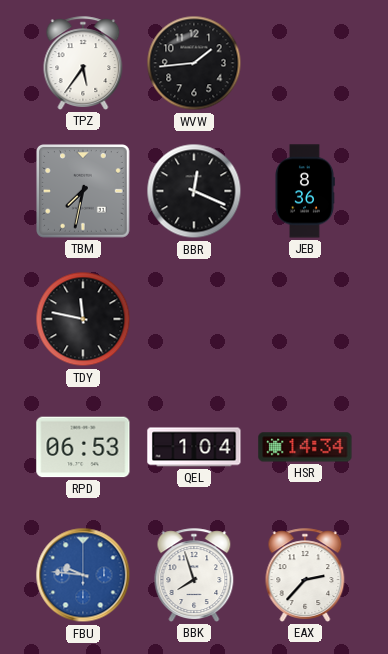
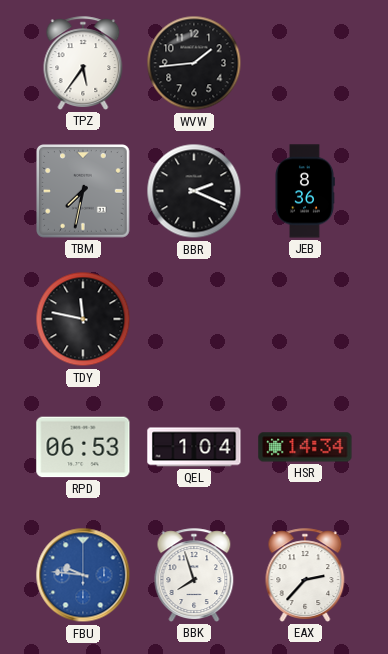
BBR: 12:19 -> 2:19 (194, 191)
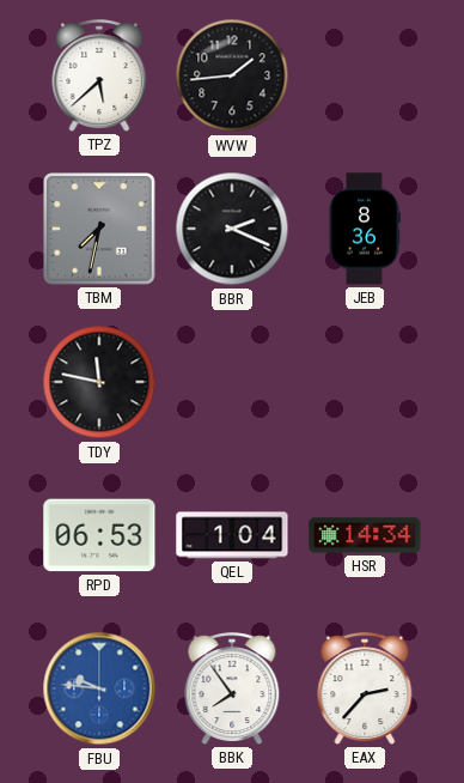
TPZ: 5:36 -> 5:38 (99, 75)
BBK: 7:57 -> 7:54 (232, 688)
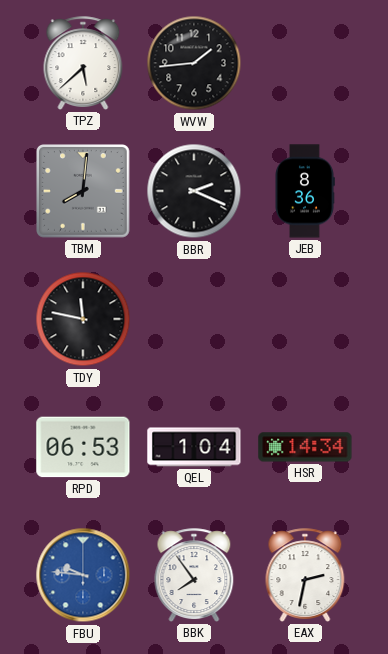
TBM: 7:32 -> 8:01 (84, 192)
EAX: 2:37 -> 2:32 (305, 575)
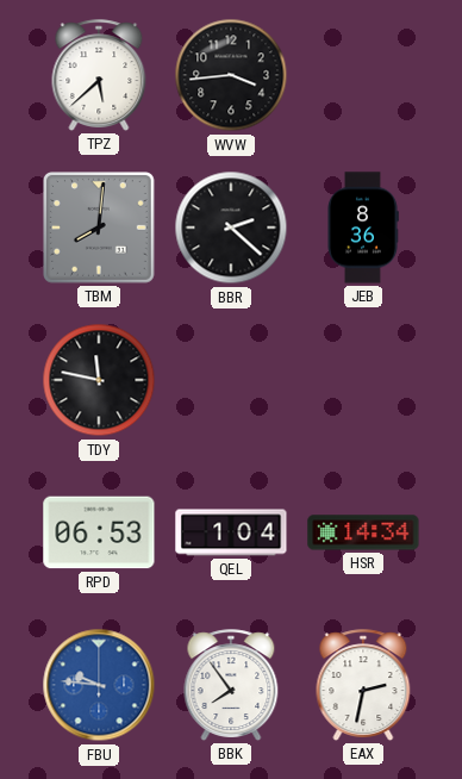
WVW: 1:44 -> 3:44 (231, 75)
BBR: 2:19 -> 2:22 (231, 228)
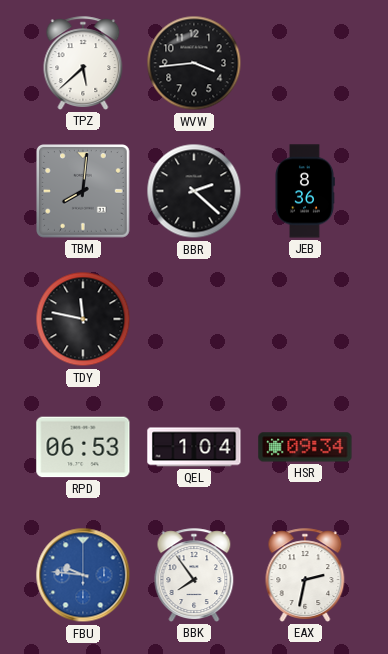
HSR: 14:34 -> 09:34 (305, 447)
